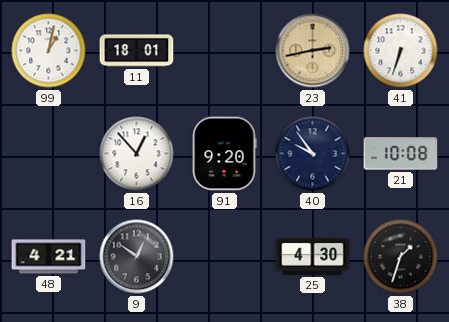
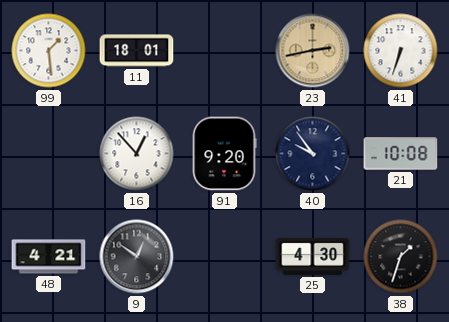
99: 1:02 -> 1:29 (49, 51)
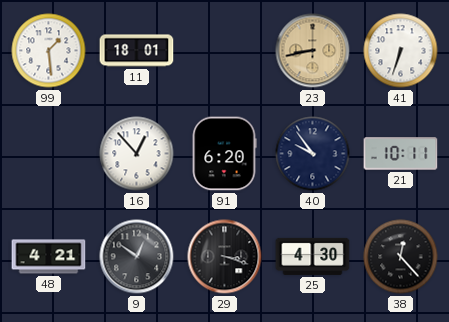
23: 2:43 -> 8:43 (313, 51)
91: 9:20 -> 6:20 (224, 154)
21: 10:08 -> 10:11 (401, 154)
29: none -> 3:18 (225, 257)
38: 1:33 -> 12:23 (401, 257)
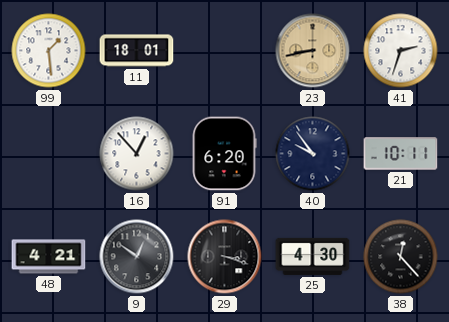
41: 6:33 -> 2:33 (401, 51)
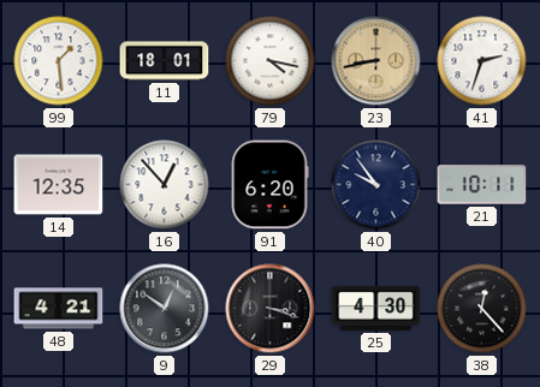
79: none -> 4:17 (271, 61)
14: none -> 12:35 (59, 185)
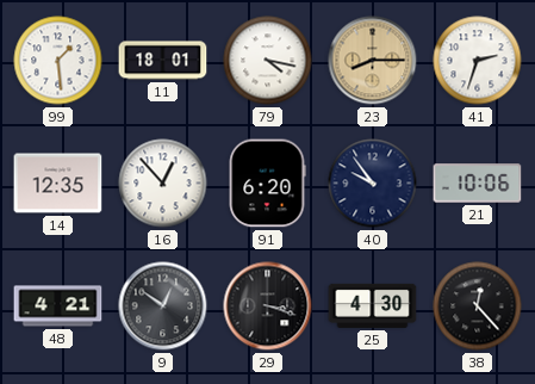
23: 8:43 -> 8:15 (373, 61)
21: 10:11 -> 10:06 (478, 184)
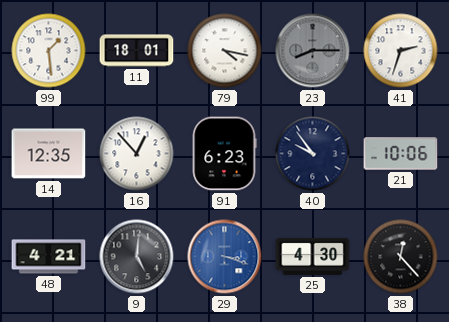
23 dial: champagne -> grey (313, 51)
91: 6:20 -> 6:23 (224, 154)
9: 12:51 -> 5:01 (137, 257)
29 dial: black -> blue (225, 257)
